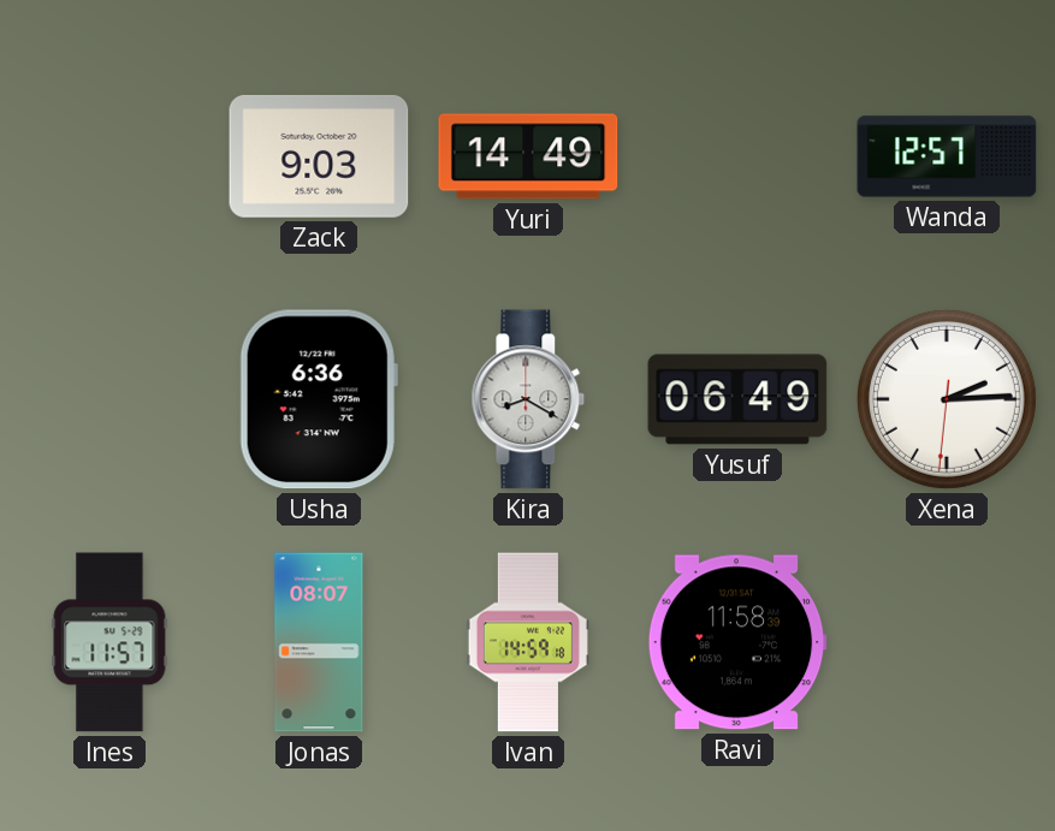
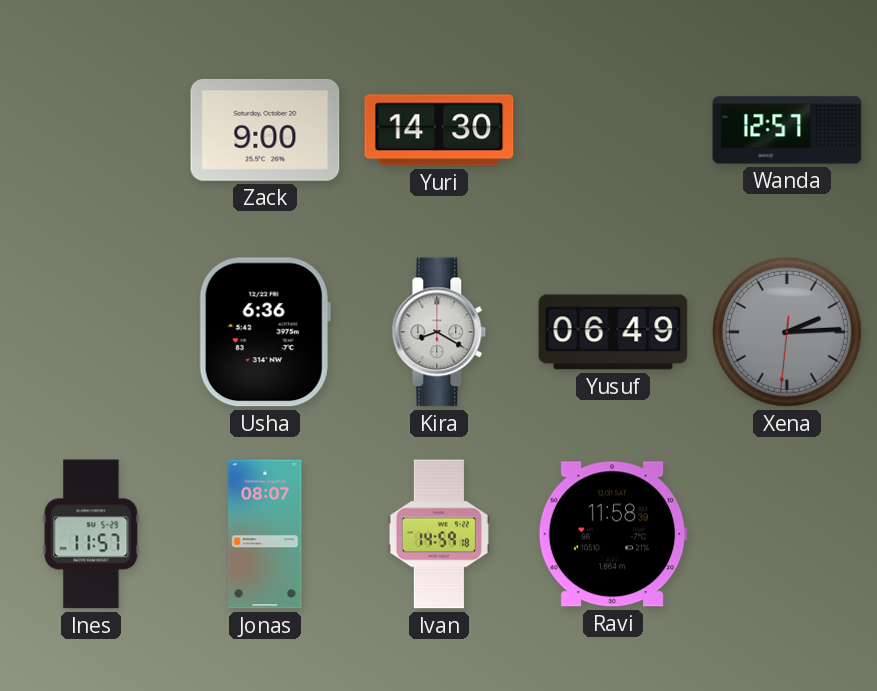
Zack: 9:03 -> 9:00 (265, 130)
Yuri: 14:49 -> 14:30 (439, 130)
Xena dial: white -> grey (787, 332)
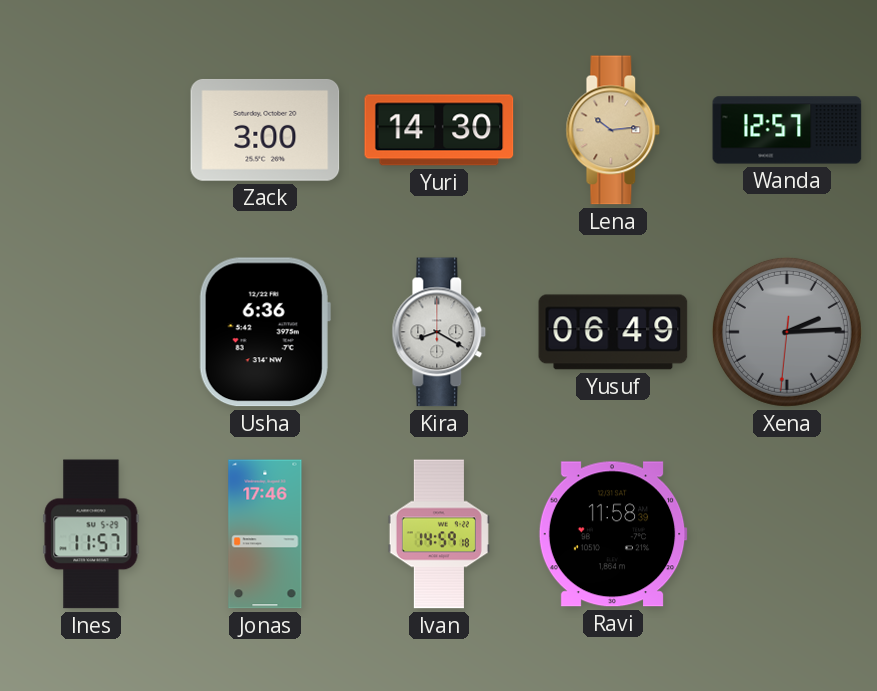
Zack: 9:00 -> 3:00 (265, 130)
Lena: none -> 10:14 (613, 130)
Jonas: 08:07 -> 17:46 (265, 534)
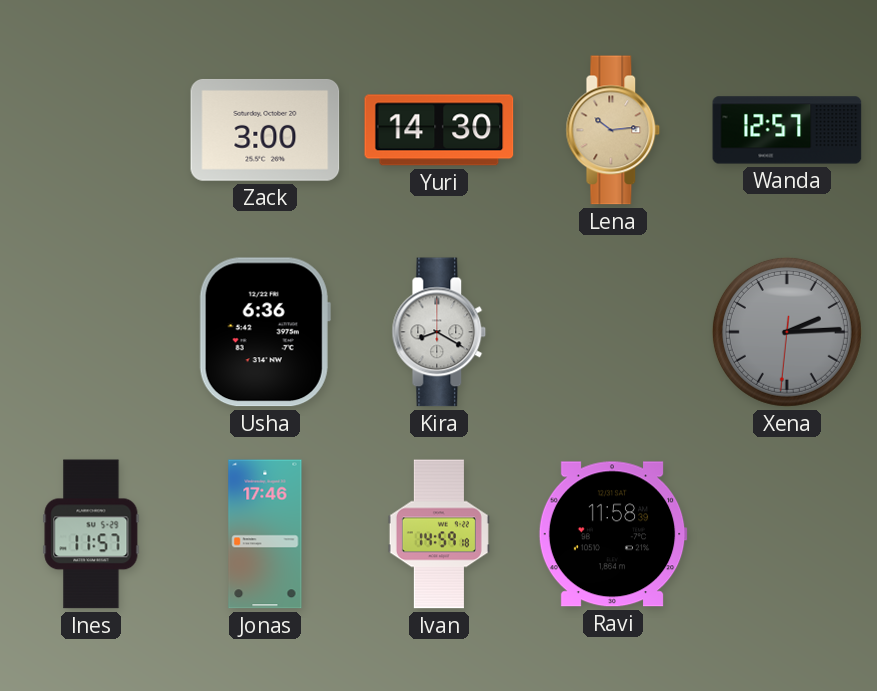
Yusuf: 06:49 -> none (613, 332)
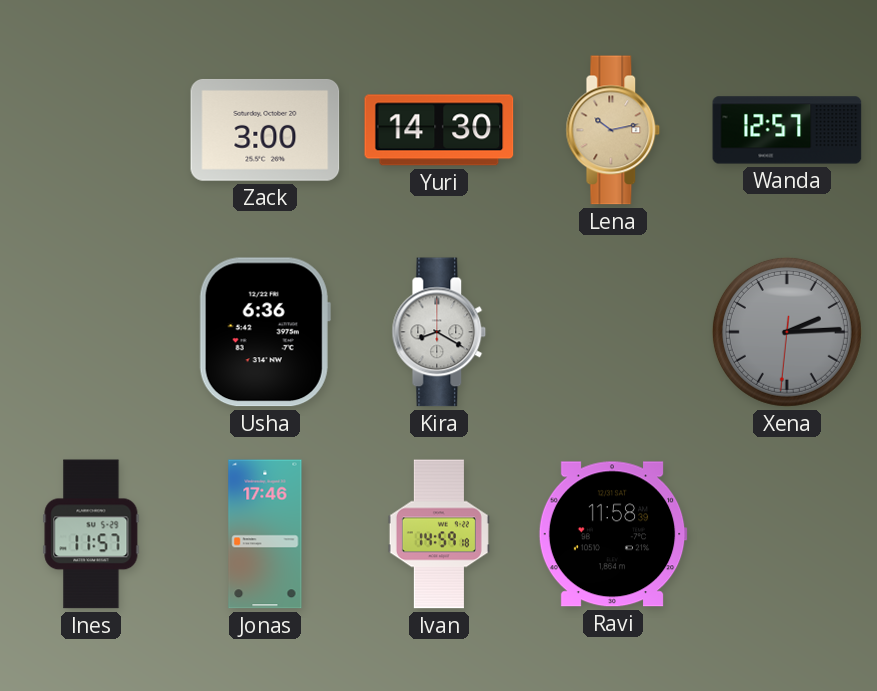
Lena: 10:14 -> 10:13 (613, 130)
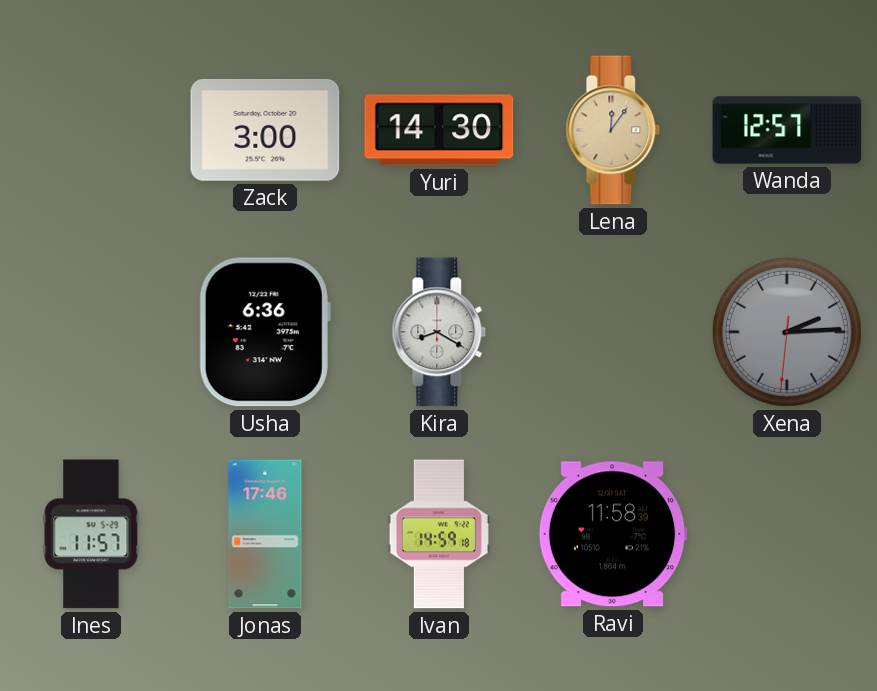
Lena: 10:13 -> 12:06 (613, 130)
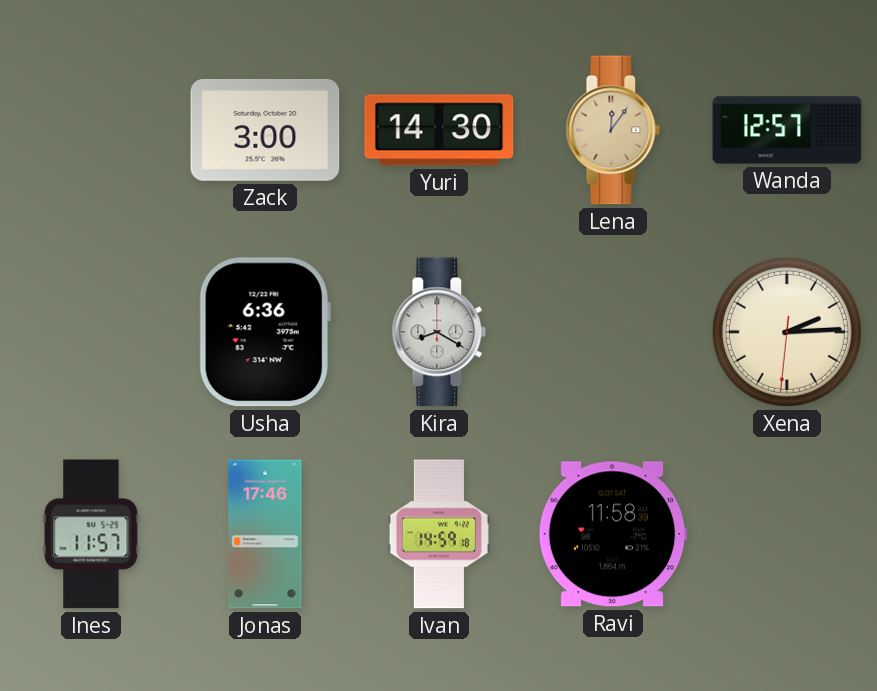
Xena dial: grey -> cream (787, 332)
